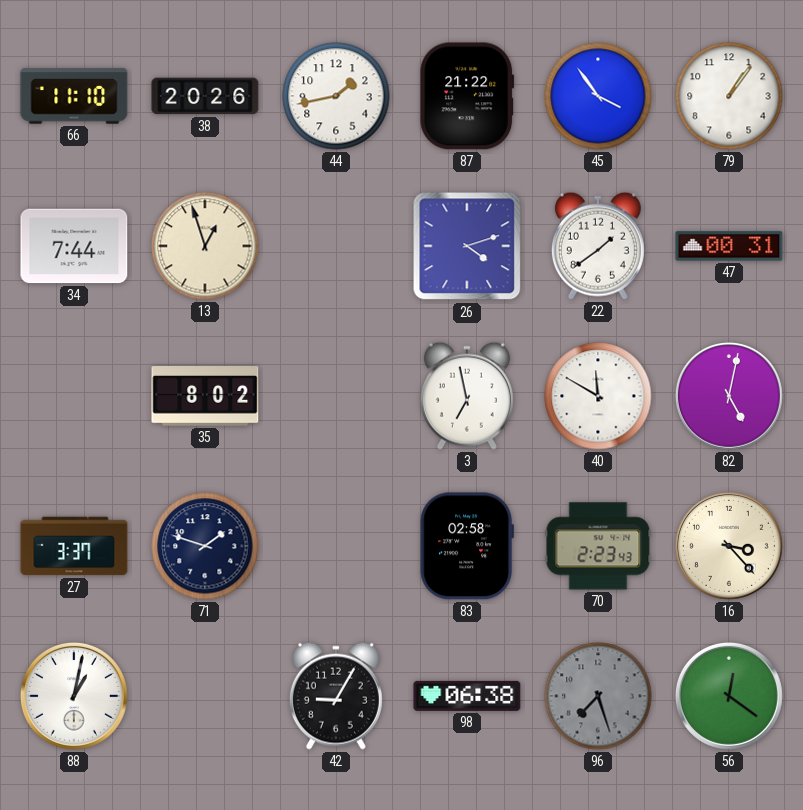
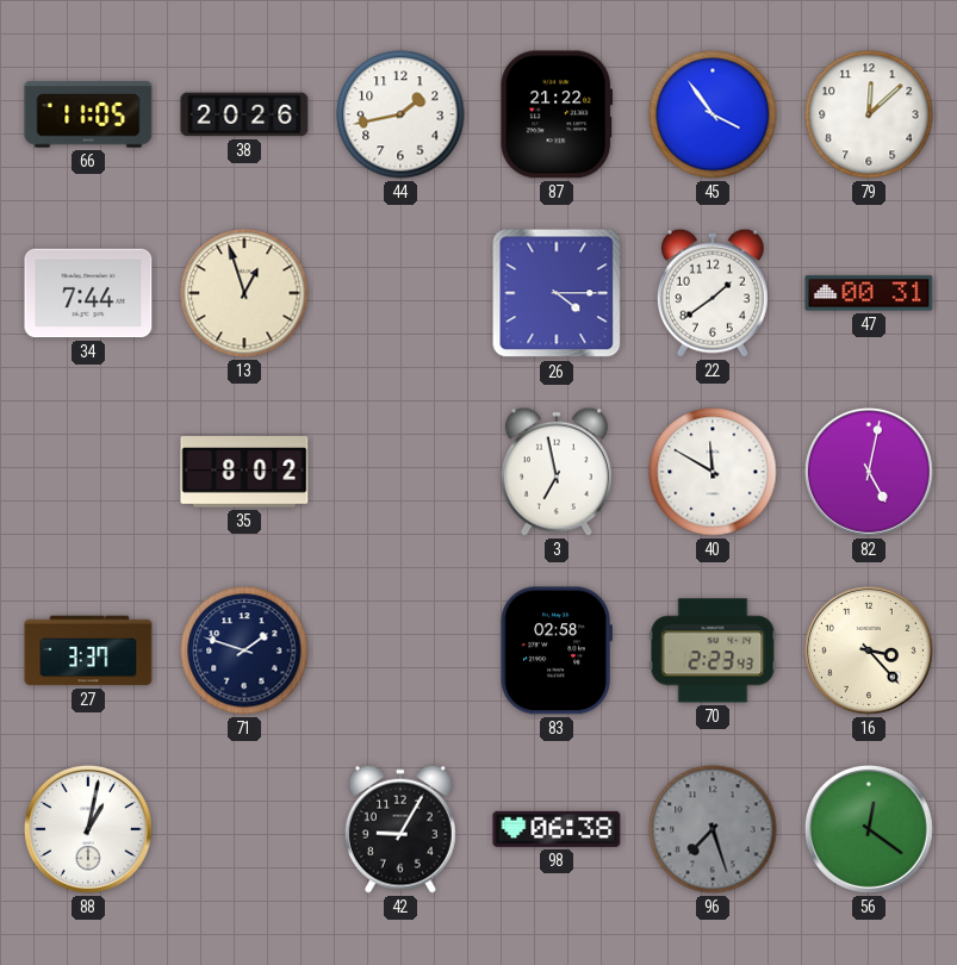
66: 11:10 -> 11:05 (88, 114)
79: 1:06 -> 12:08 (869, 114)
26: 4:12 -> 4:15 (557, 293)
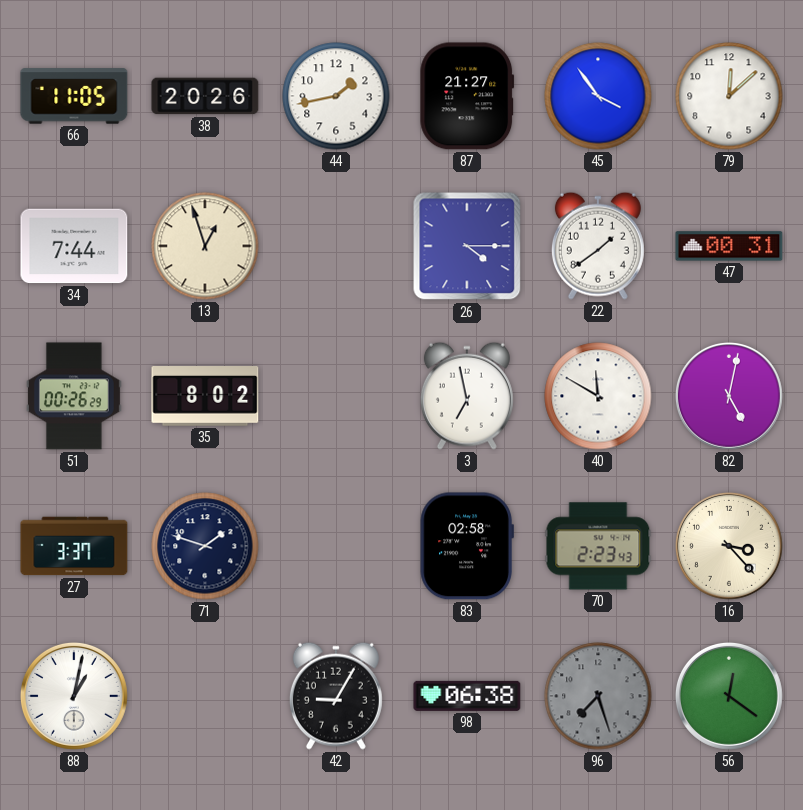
87: 21:22 -> 21:27 (467, 96)
51: none -> 00:26 (74, 396)
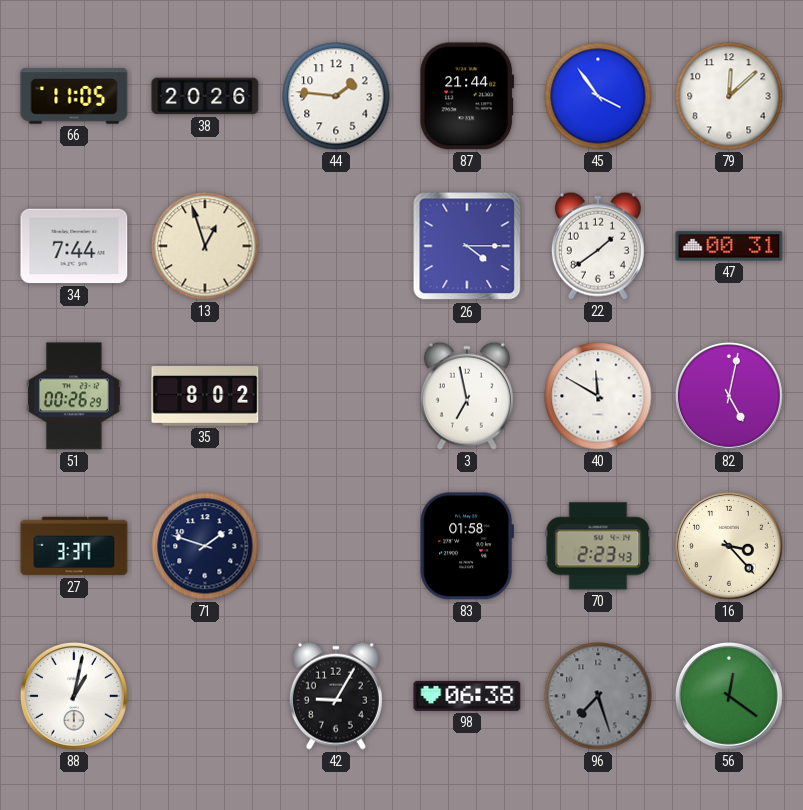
44: 1:43 -> 1:46 (336, 96)
87: 21:27 -> 21:44 (467, 96)
83: 02:58 -> 01:58 (467, 546)
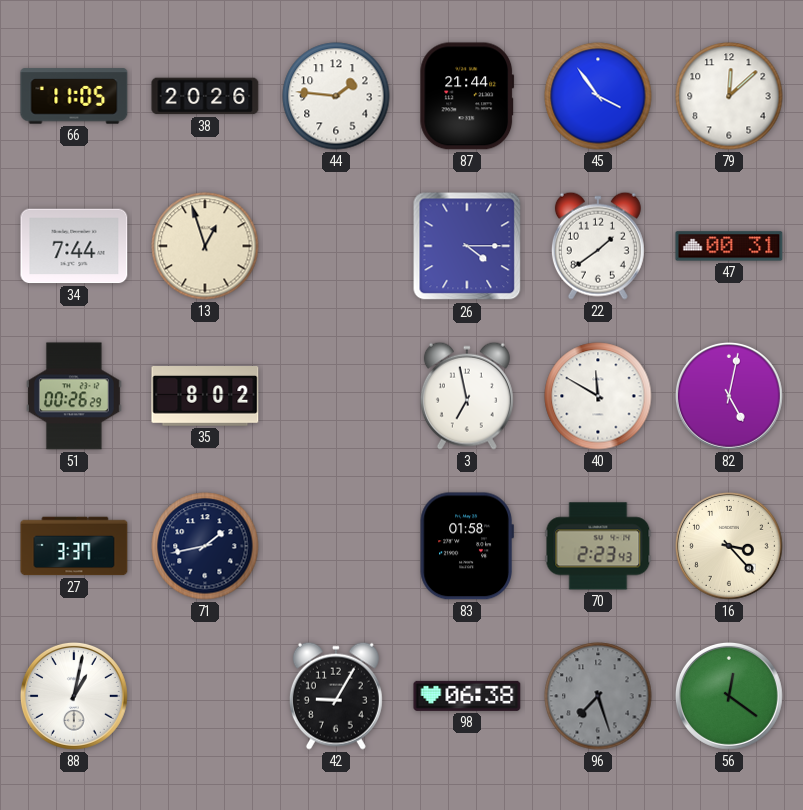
71: 1:48 -> 1:43 (205, 546)
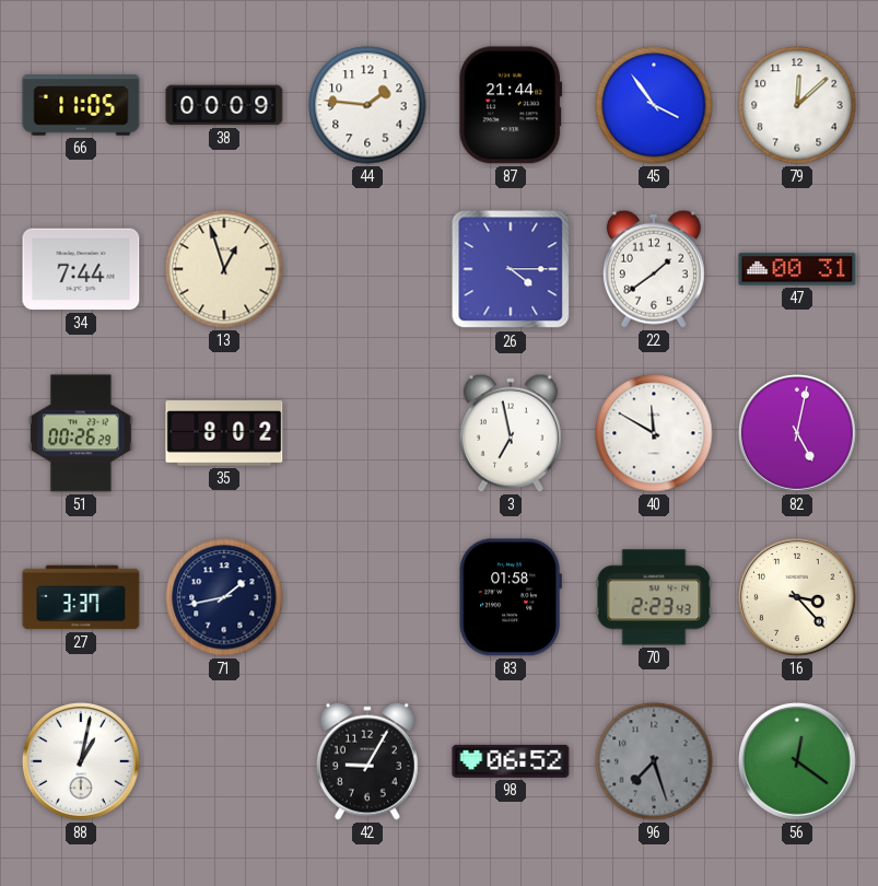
38: 20:26 -> 00:09 (224, 105)
98: 06:38 -> 06:52 (511, 761)
